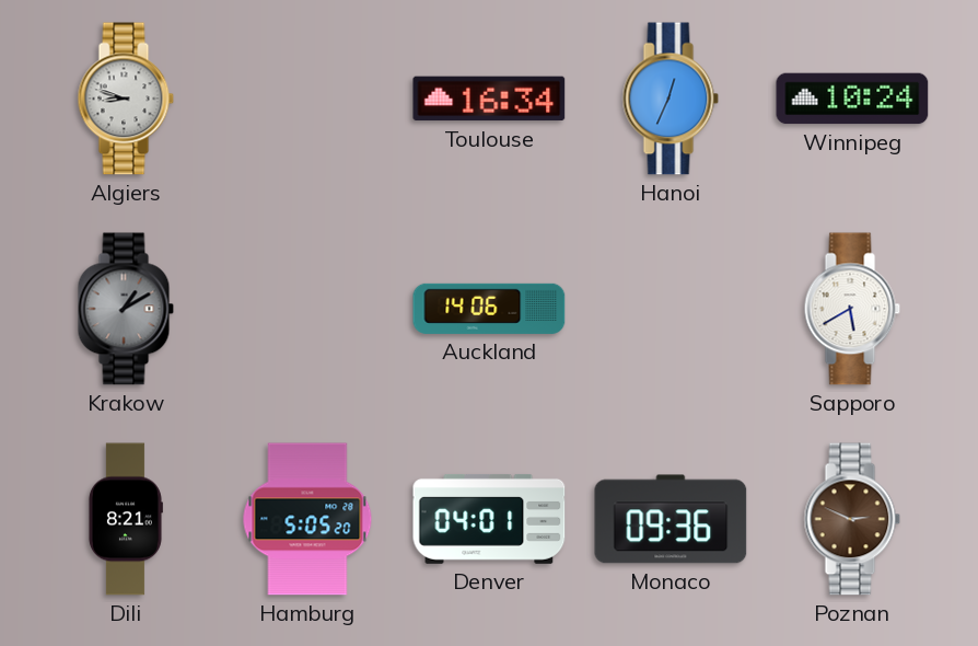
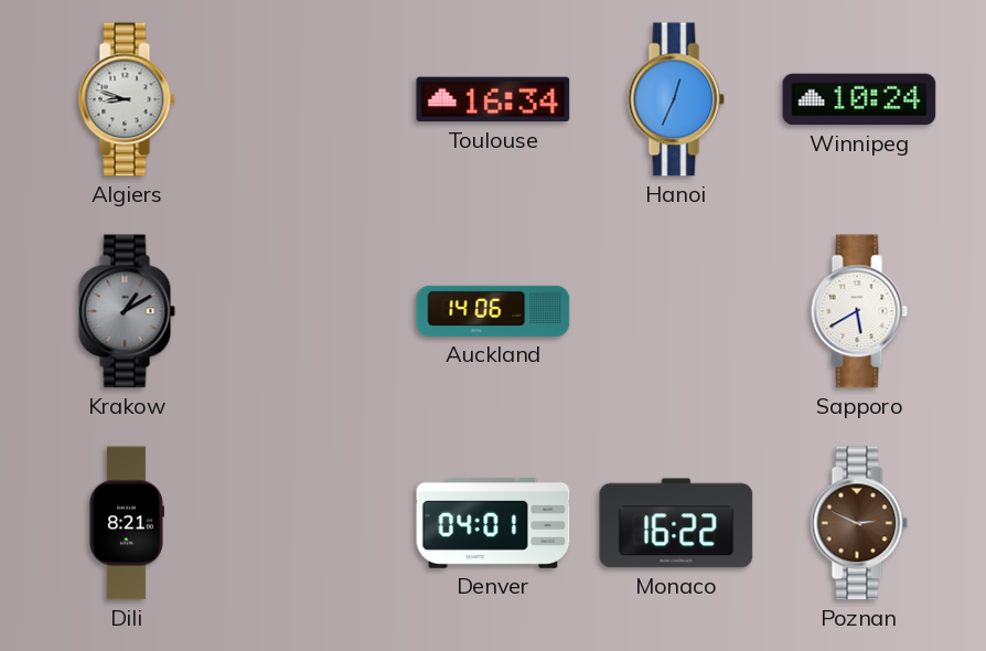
Hamburg: 5:05 -> none (307, 519)
Monaco: 09:36 -> 16:22 (676, 523)
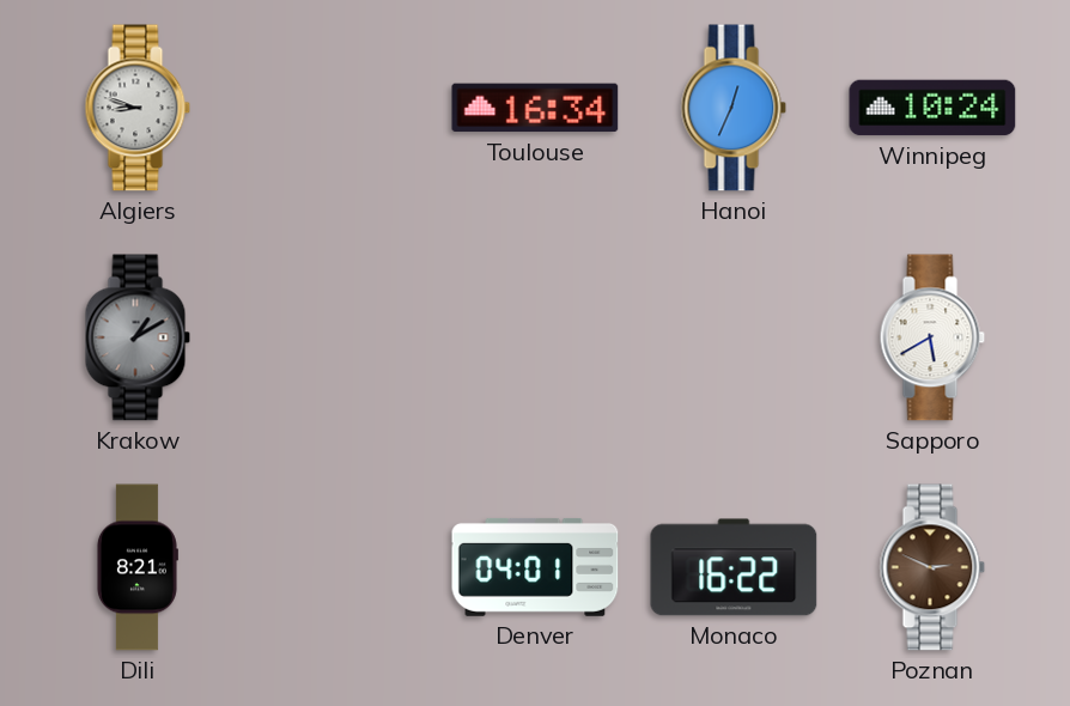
Auckland: 14:06 -> none (493, 311)
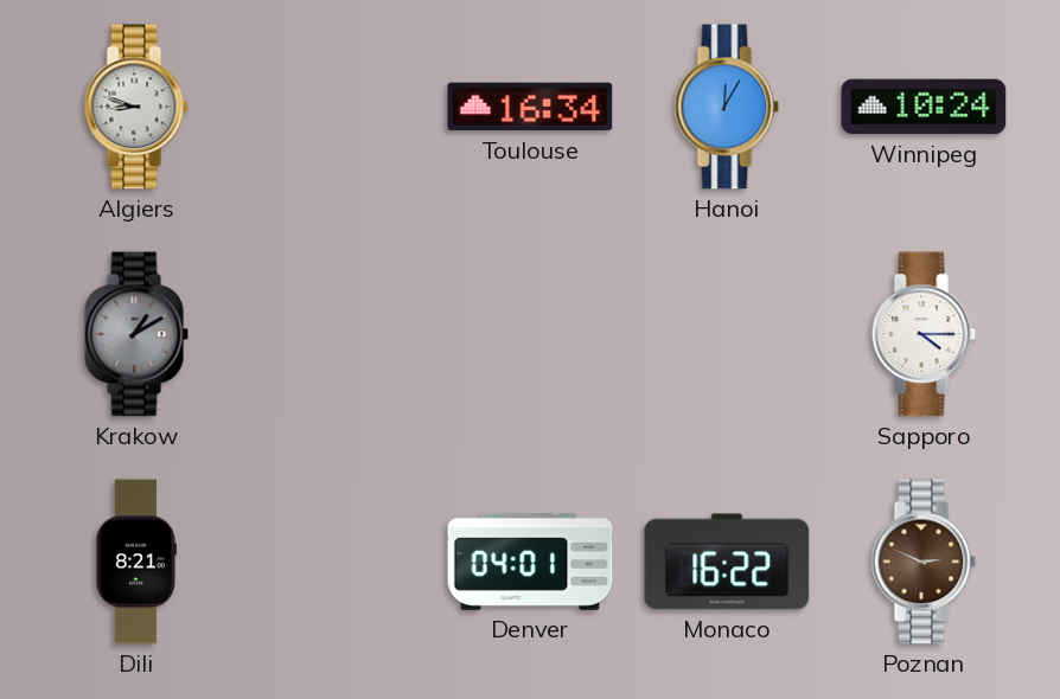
Hanoi: 12:34 -> 12:05 (727, 107)
Sapporo: 5:40 -> 4:15 (924, 334)
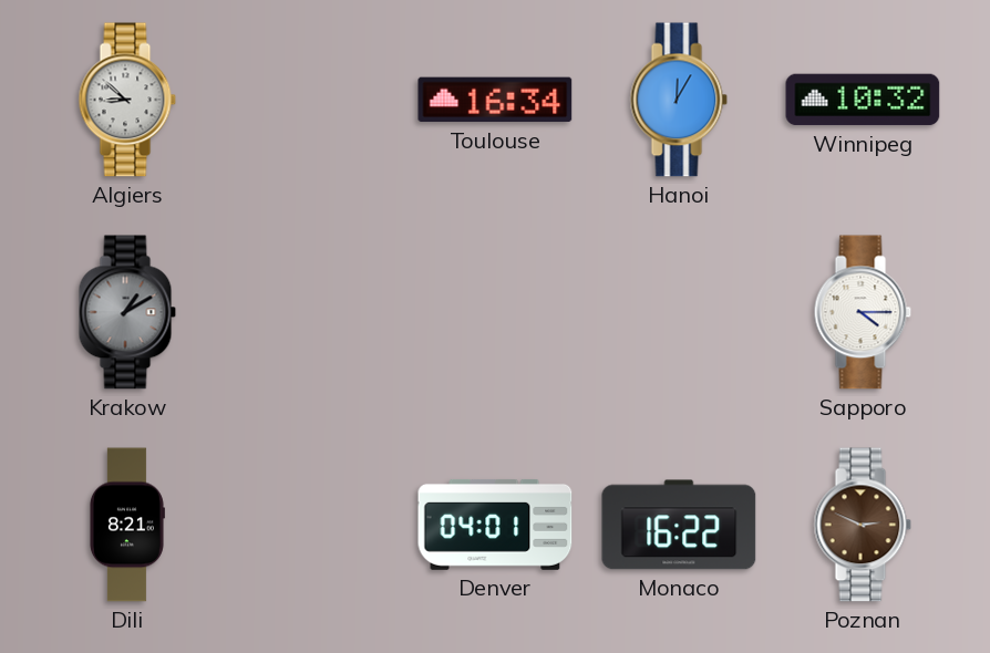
Algiers: 8:48 -> 8:52 (127, 100)
Winnipeg: 10:24 -> 10:32 (863, 100)
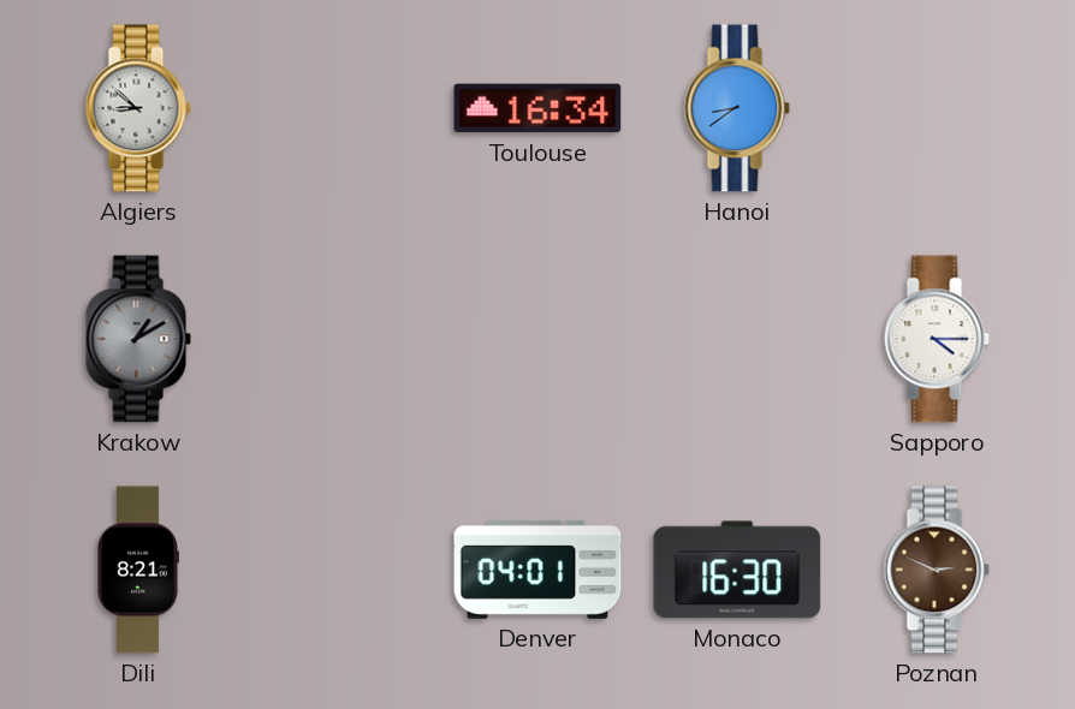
Hanoi: 12:05 -> 8:39 (737, 108)
Winnipeg: 10:32 -> none (863, 100)
Monaco: 16:22 -> 16:30 (737, 570)
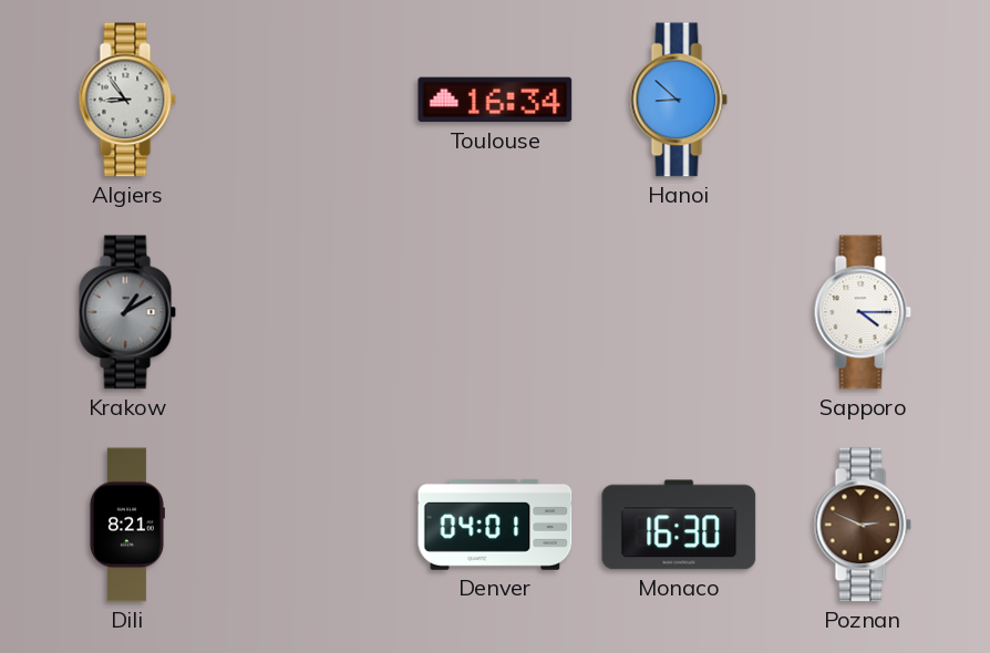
Algiers: 8:52 -> 8:54 (127, 100)
Hanoi: 8:39 -> 8:52 (679, 100)
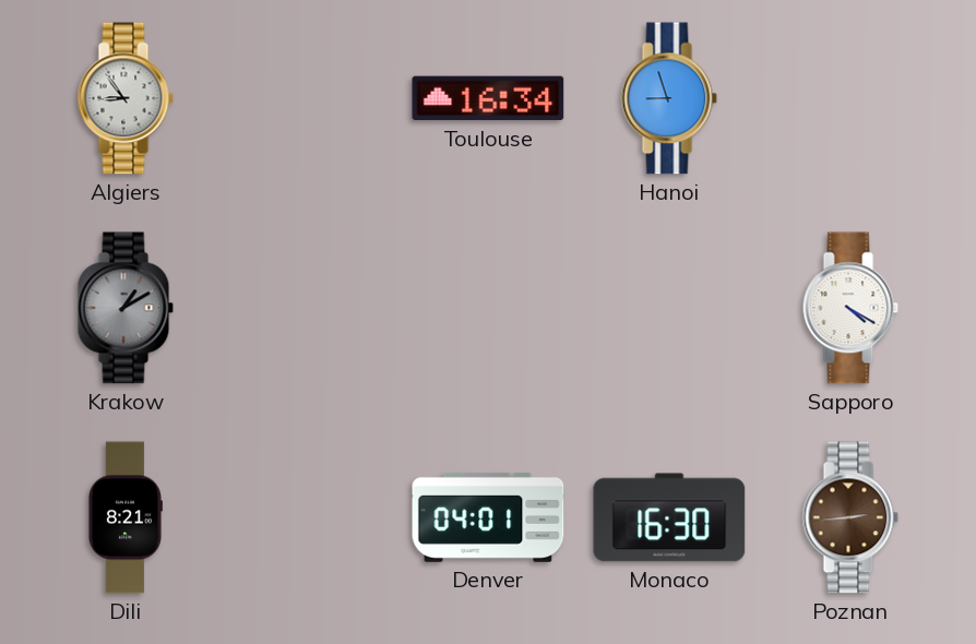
Hanoi: 8:52 -> 8:57 (669, 98)
Sapporo: 4:15 -> 4:20 (850, 308)
Poznan: 2:49 -> 2:44 (850, 517)
